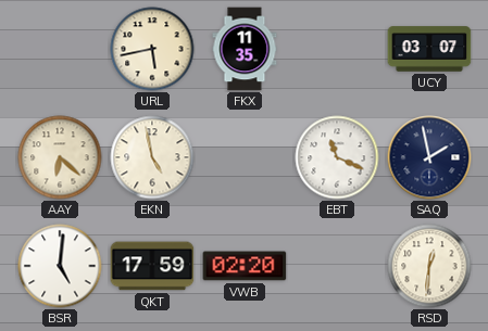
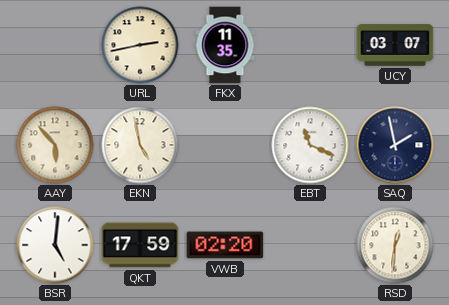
URL: 5:43 -> 2:43 (140, 45)
AAY: 6:22 -> 5:53 (55, 145)
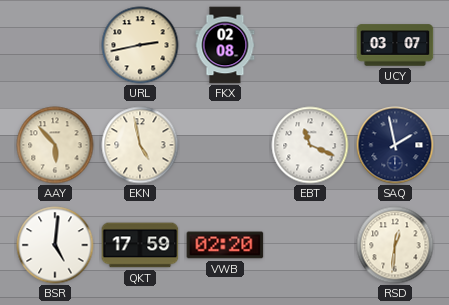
FKX: 11:35 -> 02:08 (225, 45)
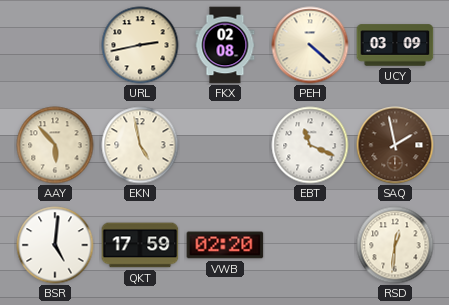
PEH: none -> 4:22 (310, 45)
UCY: 03:07 -> 03:09 (395, 45)
SAQ dial: navy -> brown (395, 145)
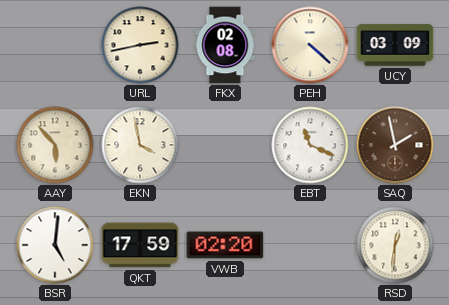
EKN: 4:58 -> 3:58 (140, 145)
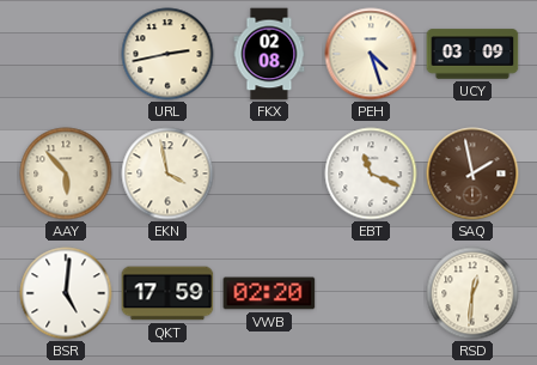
PEH: 4:22 -> 4:27 (371, 54)
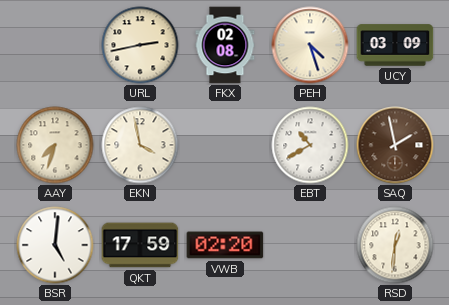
AAY: 5:53 -> 7:33 (55, 145)
EBT: 11:19 -> 10:40 (310, 145)
